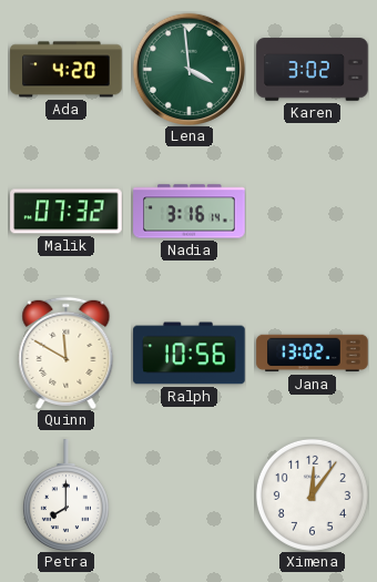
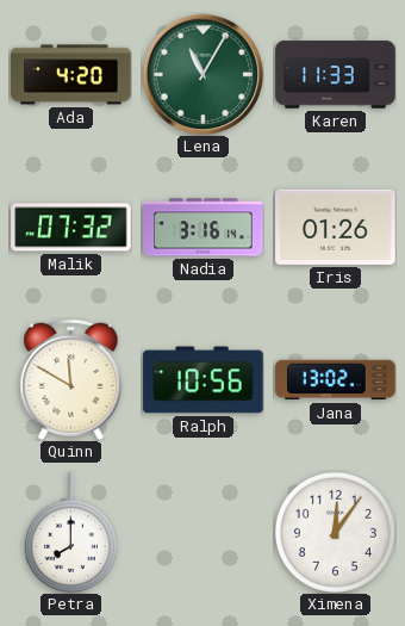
Lena: 3:59 -> 11:05 (202, 74)
Karen: 3:02 -> 11:33 (336, 75)
Iris: none -> 01:26 (336, 227)
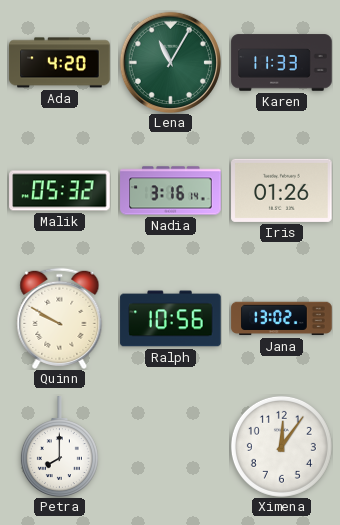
Malik: 07:32 -> 05:32 (60, 191)
Quinn: 11:50 -> 9:50 (60, 318)
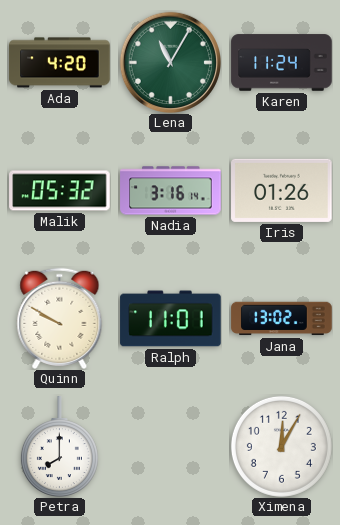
Karen: 11:33 -> 11:24 (282, 63)
Ralph: 10:56 -> 11:01 (171, 319)
Ximena: 12:06 -> 12:05 (281, 446)
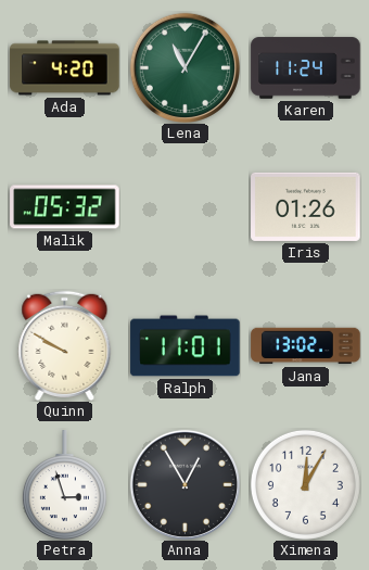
Nadia: 3:16 -> none (171, 191)
Petra: 8:00 -> 2:57 (64, 484)
Anna: none -> 12:55 (184, 484)
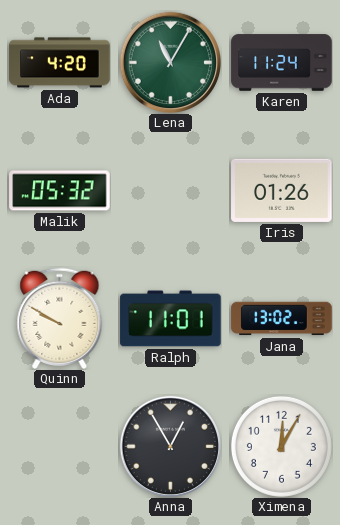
Petra: 2:57 -> none (64, 484)
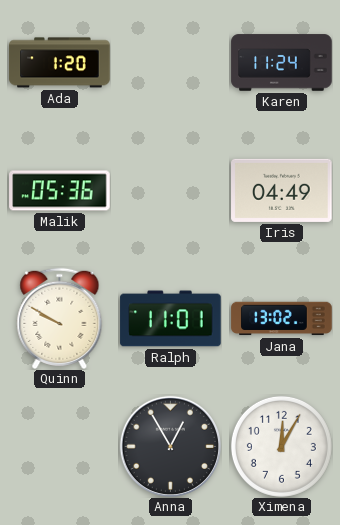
Ada: 4:20 -> 1:20 (60, 63)
Lena: 11:05 -> none (170, 62)
Malik: 05:32 -> 05:36 (60, 191)
Iris: 01:26 -> 04:49 (282, 190)
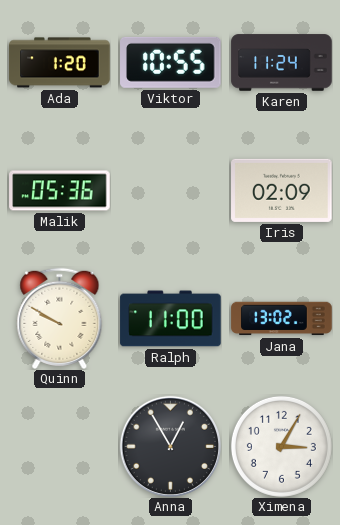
Viktor: none -> 10:55 (171, 62)
Iris: 04:49 -> 02:09 (282, 190)
Ralph: 11:01 -> 11:00 (171, 319)
Ximena: 12:05 -> 3:05 (281, 446)
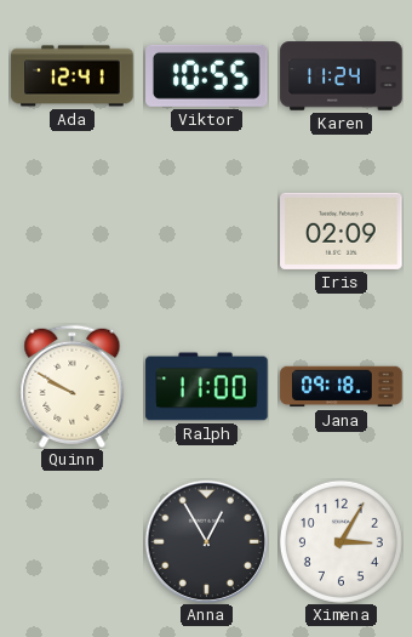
Ada: 1:20 -> 12:41 (73, 76)
Malik: 05:36 -> none (60, 191)
Jana: 13:02 -> 09:18 (342, 387)
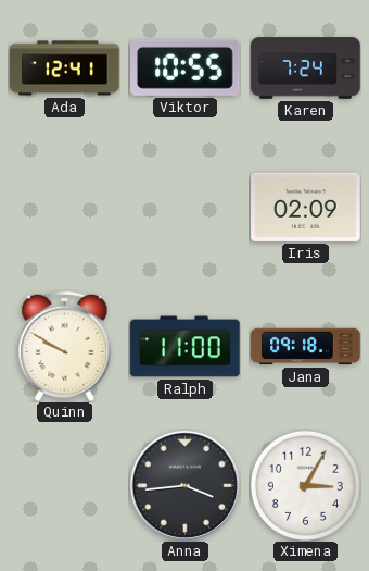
Karen: 11:24 -> 7:24 (306, 69)
Anna: 12:55 -> 3:44 (184, 485)
